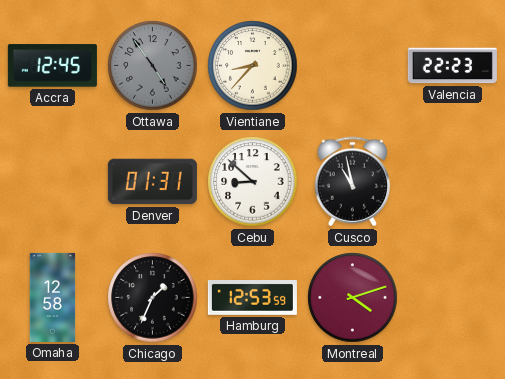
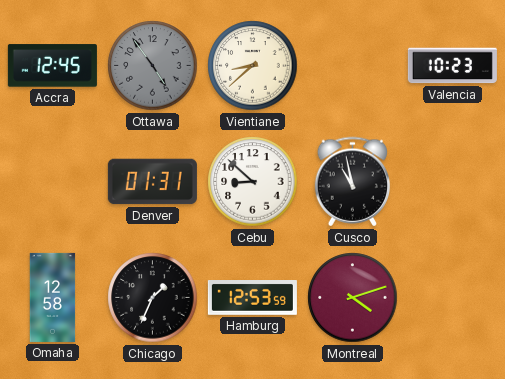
Vientiane: 8:37 -> 8:38 (253, 66)
Valencia: 22:23 -> 10:23 (452, 66)
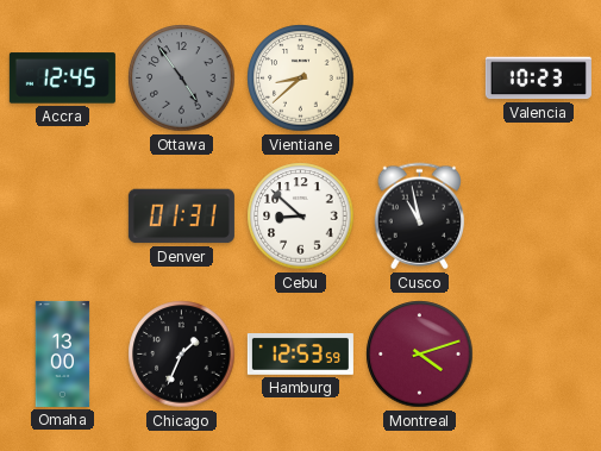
Omaha: 12:58 -> 13:00 (63, 353)
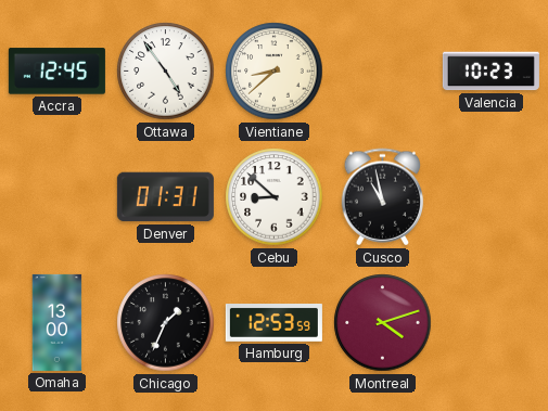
Ottawa dial: grey -> white (166, 72)
